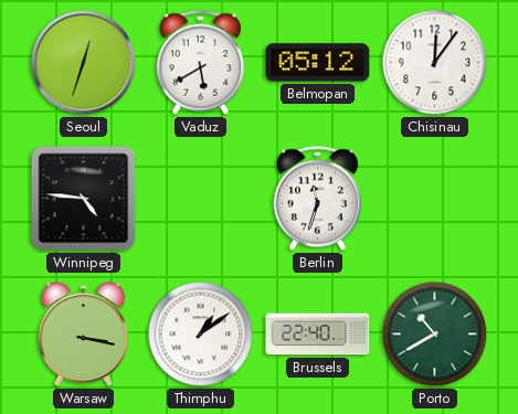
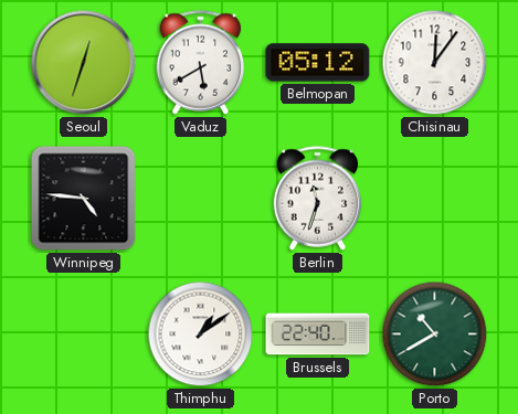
Warsaw: 3:17 -> none (83, 335)
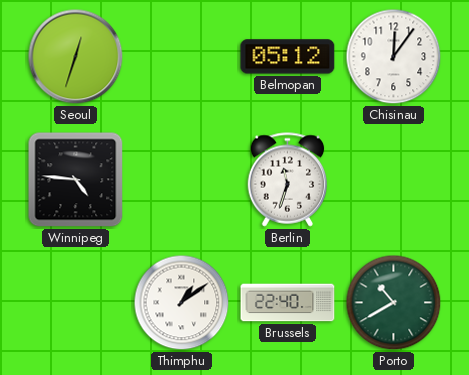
Vaduz: 5:40 -> none (201, 63)
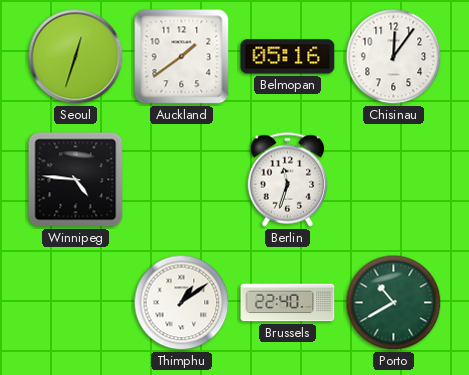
Auckland: none -> 1:39 (182, 57)
Belmopan: 05:12 -> 05:16 (288, 57)
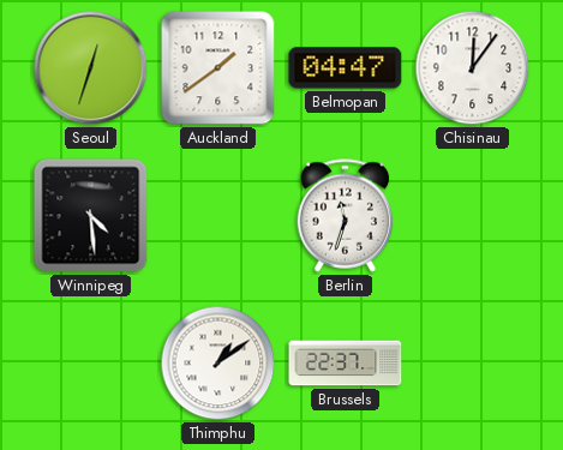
Belmopan: 05:16 -> 04:47 (346, 68)
Winnipeg: 4:46 -> 4:29 (91, 216)
Brussels: 22:40 -> 22:37 (346, 364)
Porto: 10:40 -> none (394, 303)
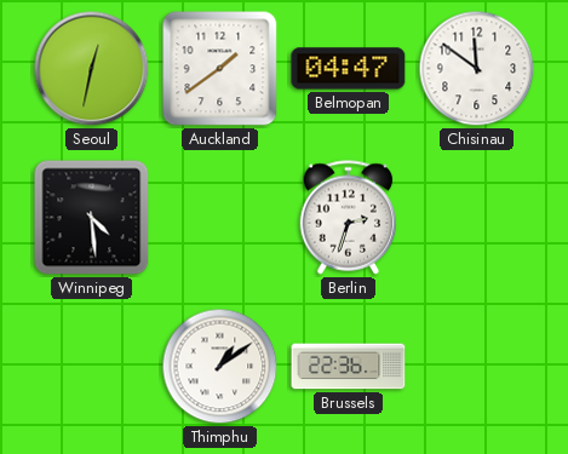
Seoul: 12:33 -> 12:32 (92, 69)
Chisinau: 12:06 -> 11:51 (477, 69)
Berlin: 11:33 -> 2:33 (349, 218)
Brussels: 22:37 -> 22:36 (349, 367)
